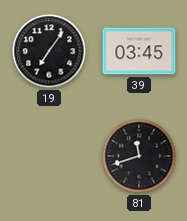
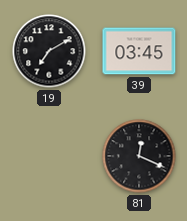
19: 7:06 -> 7:10 (49, 51)
81: 11:42 -> 12:19 (139, 156)
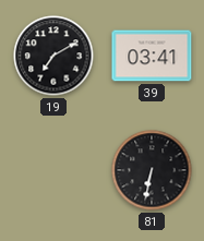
39: 03:45 -> 03:41 (152, 56)
81: 12:19 -> 6:32 (152, 170)
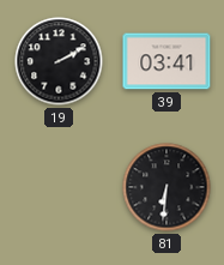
19: 7:10 -> 2:10 (59, 61)
81: 6:32 -> 6:31 (167, 187)
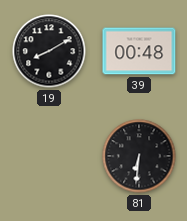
19: 2:10 -> 8:10 (49, 51)
39: 03:41 -> 00:48 (139, 51)
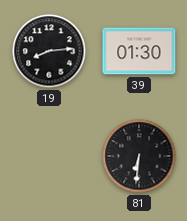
19: 8:10 -> 8:14 (49, 51)
39: 00:48 -> 01:30 (139, 51)
